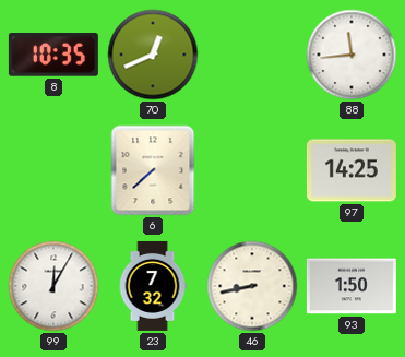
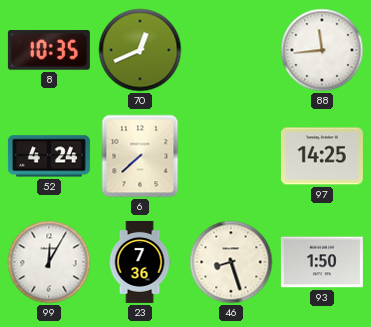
52: none -> 4:24 (49, 156)
23: 7:32 -> 7:36 (140, 262)
46: 8:43 -> 8:27 (231, 262)
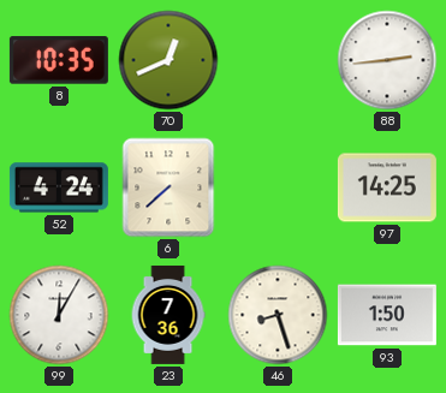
88: 11:44 -> 2:44 (387, 60)
